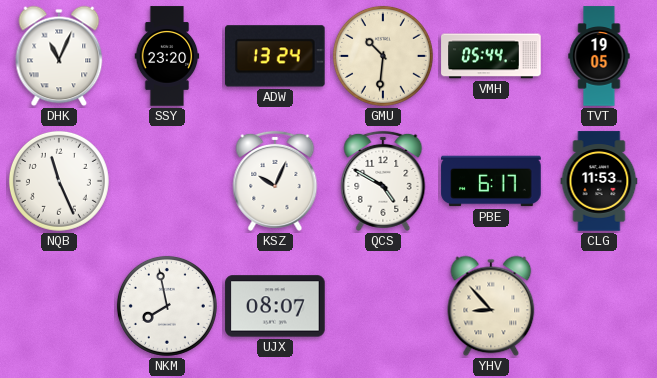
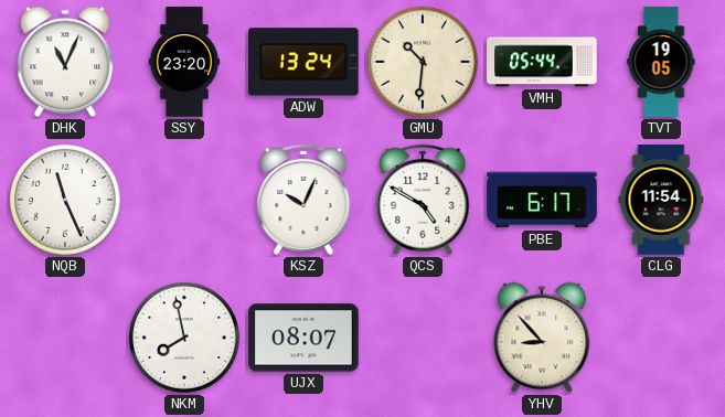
CLG: 11:53 -> 11:54 (661, 200)
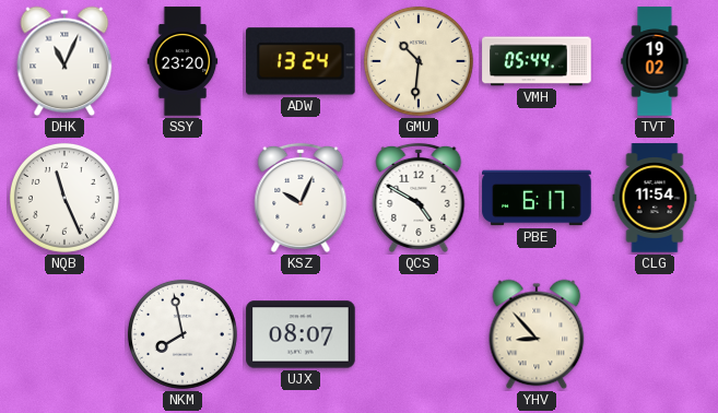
TVT: 19:05 -> 19:02 (655, 61)
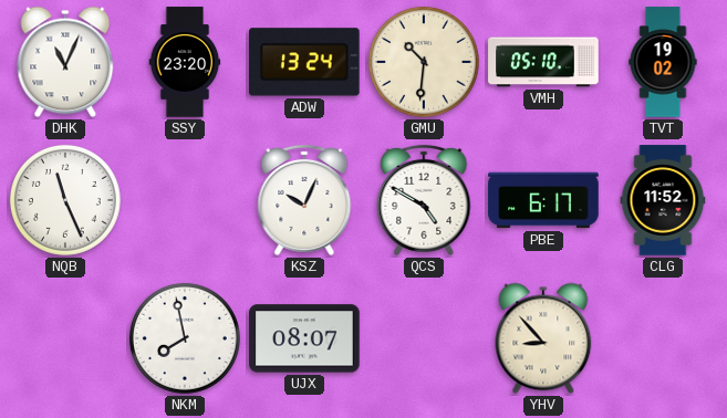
VMH: 05:44 -> 05:10 (543, 62)
CLG: 11:54 -> 11:52 (663, 200)
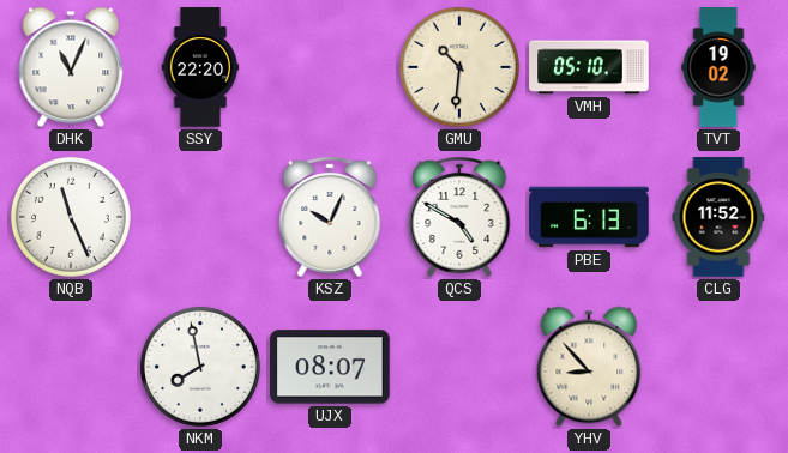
SSY: 23:20 -> 22:20 (200, 67)
ADW: 13:24 -> none (305, 62)
PBE: 6:17 -> 6:13 (589, 217)
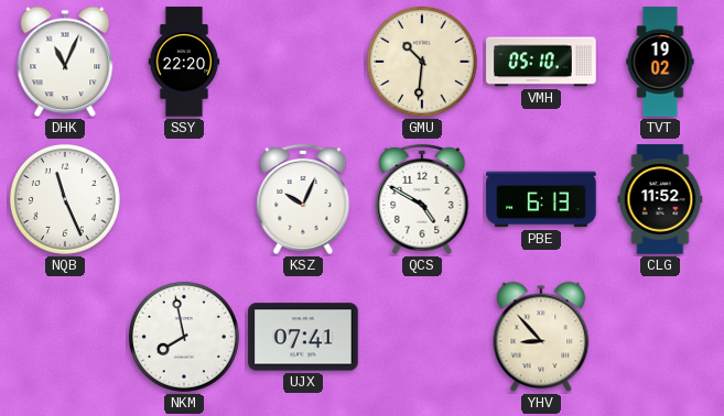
UJX: 08:07 -> 07:41 (303, 337)
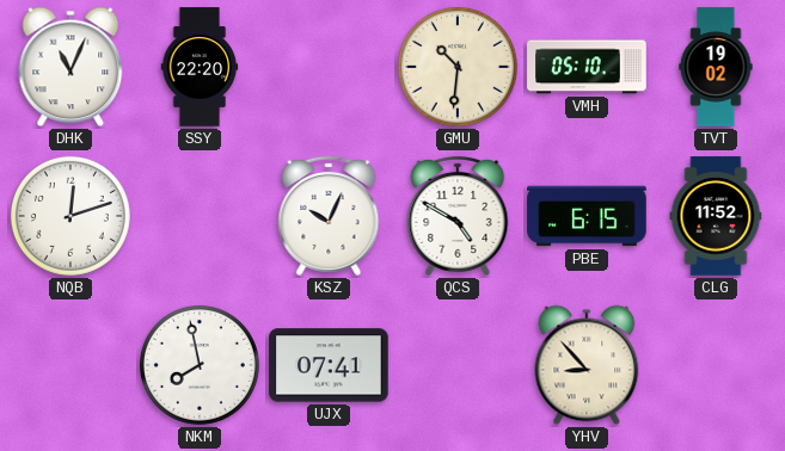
NQB: 11:26 -> 12:12 (70, 216)
PBE: 6:13 -> 6:15 (587, 216)
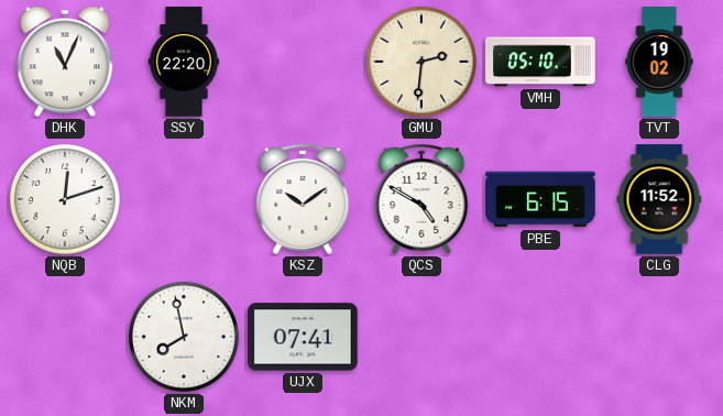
GMU: 10:31 -> 2:31 (421, 62)
KSZ: 10:04 -> 10:09 (303, 199)
YHV: 8:53 -> none (587, 365)
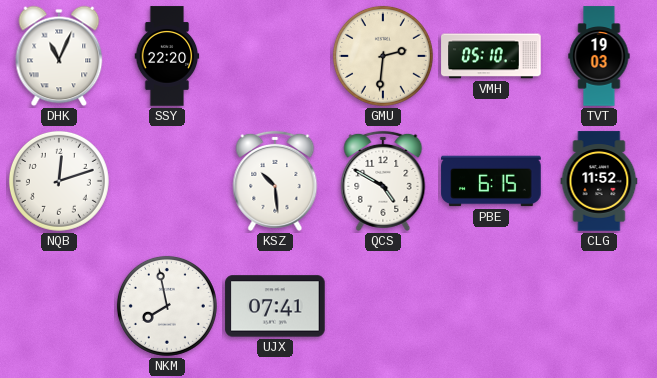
TVT: 19:02 -> 19:03 (599, 56)
KSZ: 10:09 -> 10:29 (275, 181)
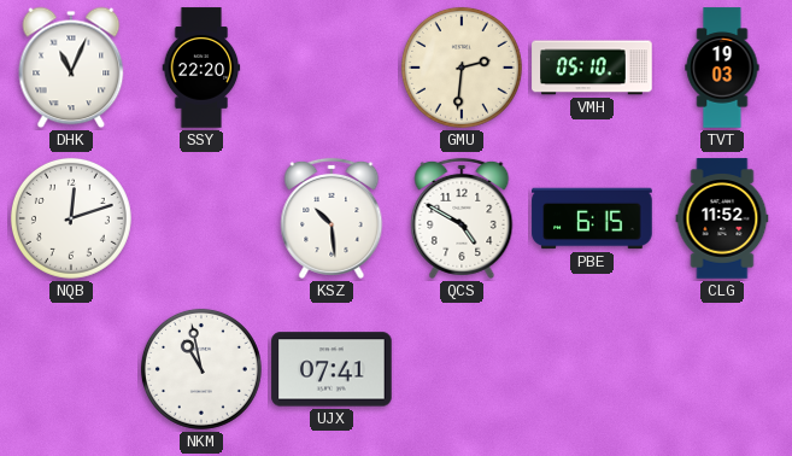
NKM: 7:58 -> 10:58 (201, 369)
